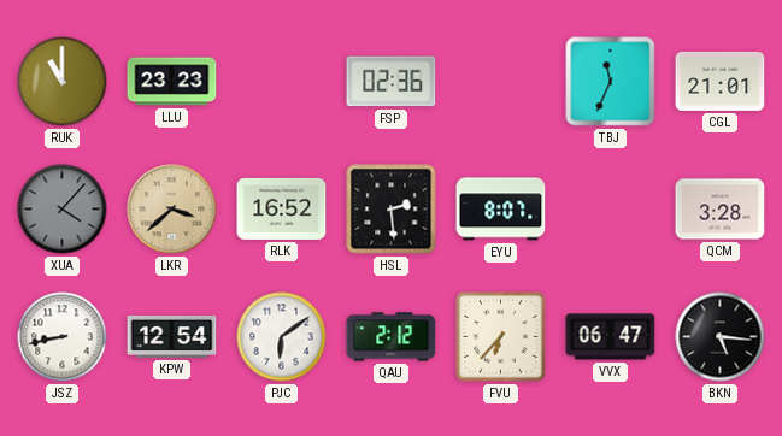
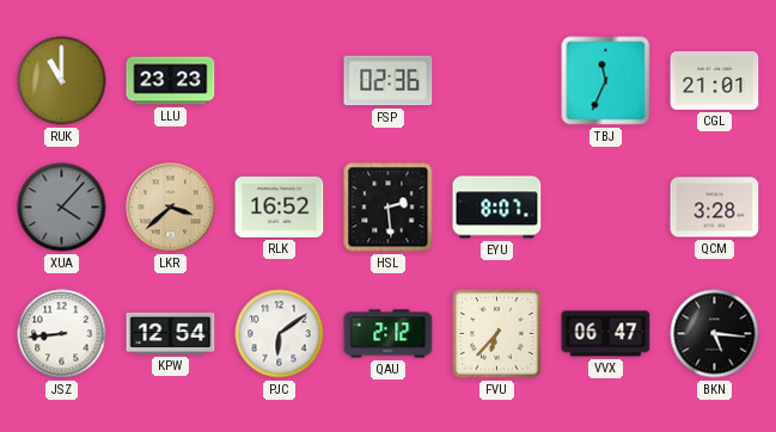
JSZ: 8:43 -> 8:44 (62, 334)
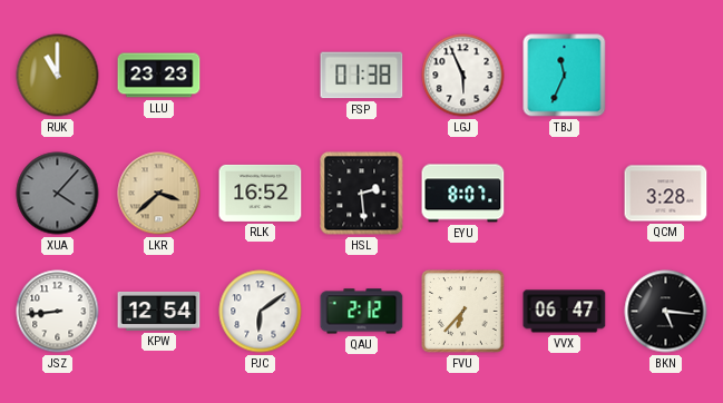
FSP: 02:36 -> 01:38 (362, 76)
LGJ: none -> 5:56 (463, 76)
CGL: 21:01 -> none (715, 80)
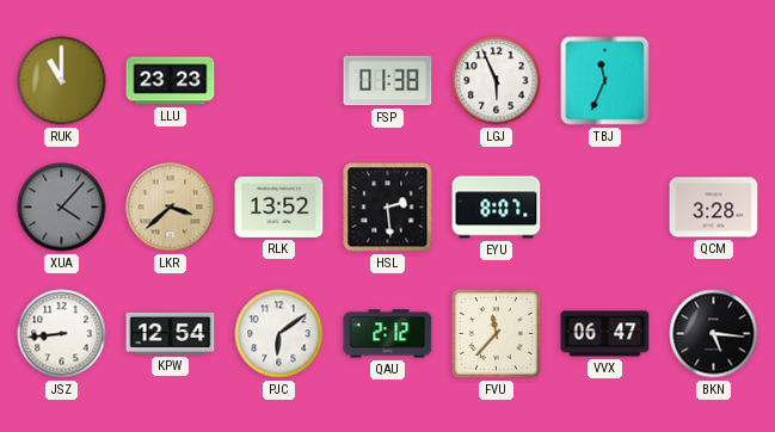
RLK: 16:52 -> 13:52 (279, 206)
FVU: 6:37 -> 11:37 (497, 334)
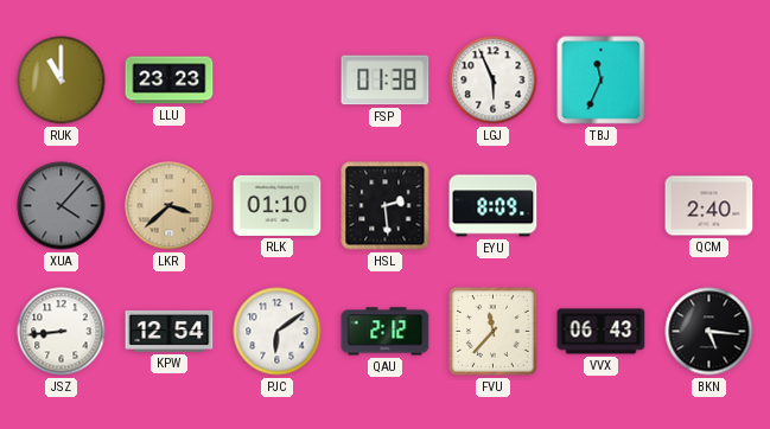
RLK: 13:52 -> 01:10 (278, 205)
EYU: 8:07 -> 8:09 (494, 206)
QCM: 3:28 -> 2:40 (709, 206)
VVX: 06:47 -> 06:43 (602, 332)
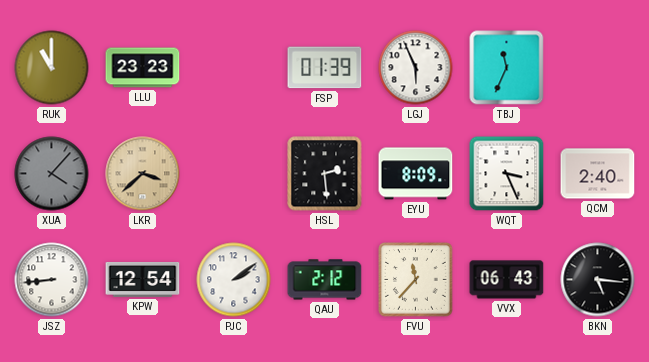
FSP: 01:38 -> 01:39 (325, 68)
RLK: 01:10 -> none (278, 205)
WQT: none -> 3:26 (507, 174)
PJC: 6:09 -> 2:09 (234, 280)
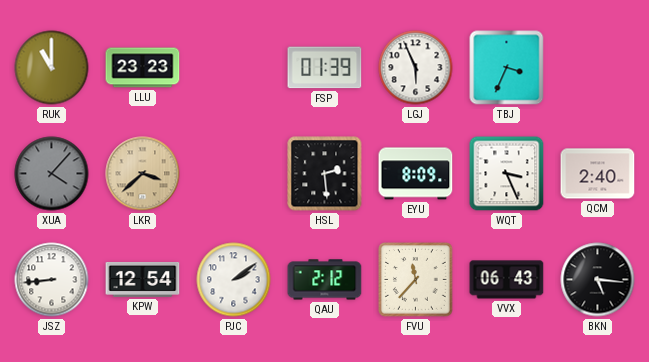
TBJ: 11:34 -> 3:34 (507, 68)
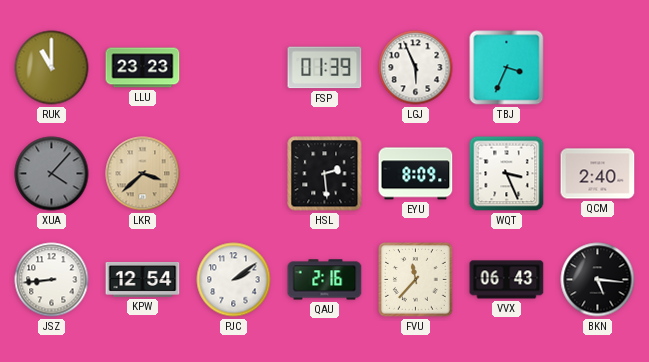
QAU: 2:12 -> 2:16 (325, 280)
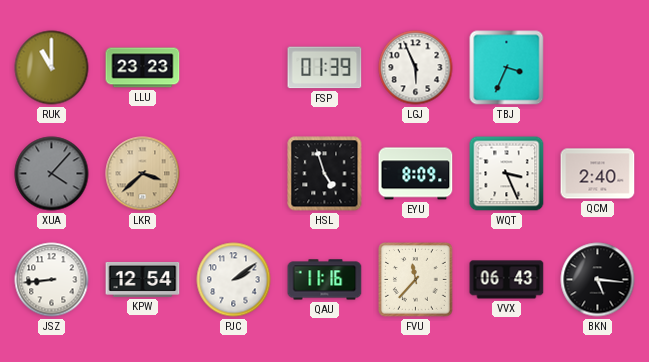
HSL: 2:29 -> 4:57 (325, 174)
QAU: 2:16 -> 11:16 (325, 280)
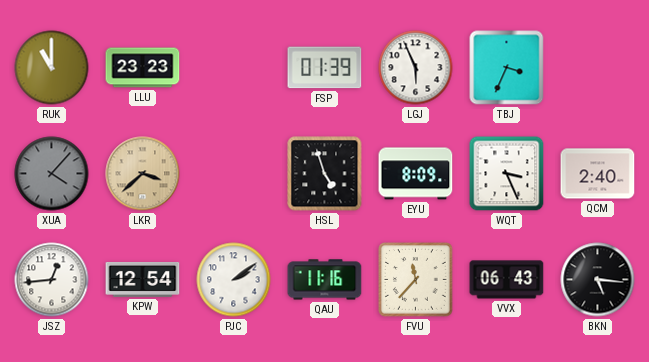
JSZ: 8:44 -> 12:44 (52, 280)
